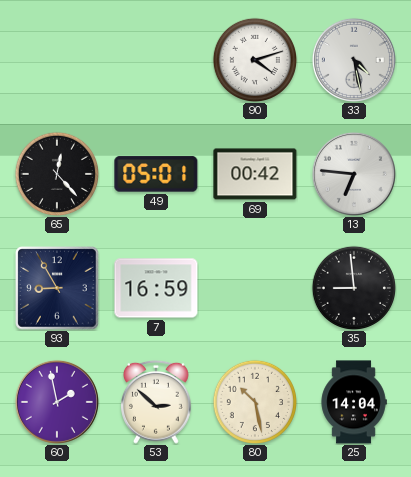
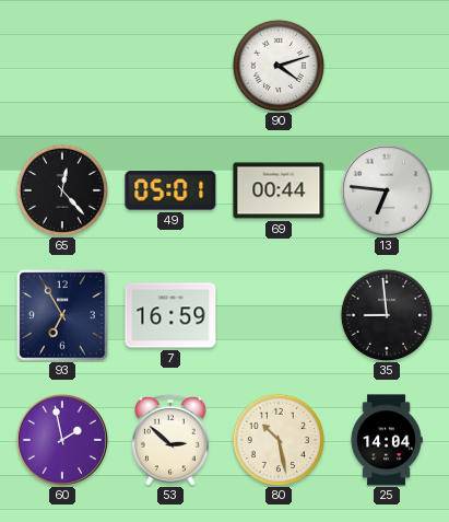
33: 4:28 -> none (354, 60)
69: 00:42 -> 00:44 (279, 190)
93: 8:55 -> 6:55 (62, 315)
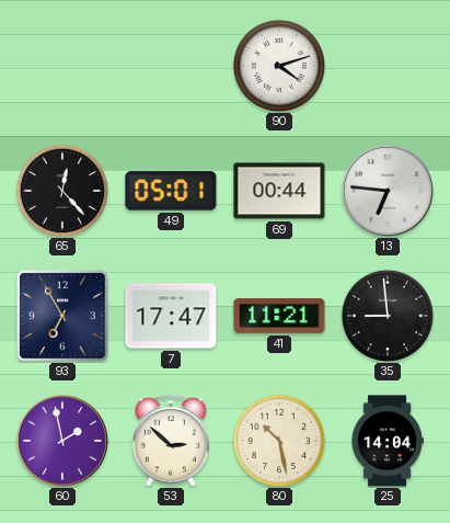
7: 16:59 -> 17:47 (171, 316)
41: none -> 11:21 (279, 316)
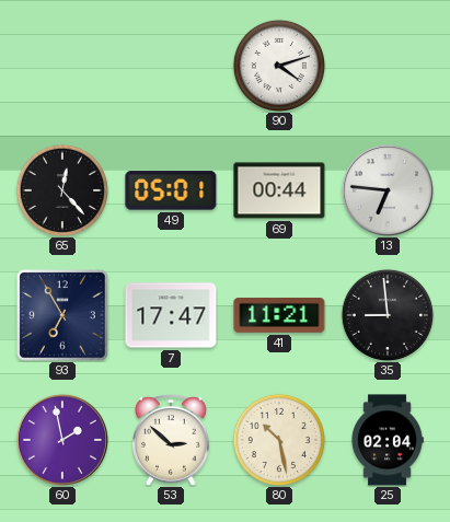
25: 14:04 -> 02:04 (388, 440)
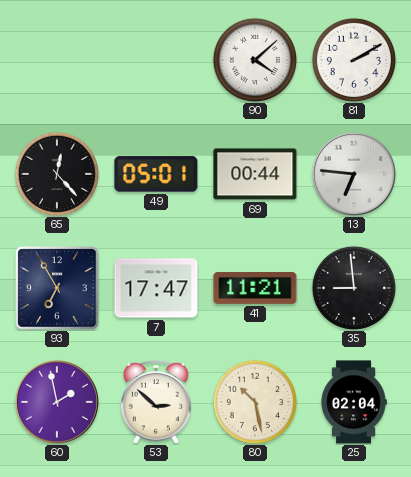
90: 4:12 -> 4:08 (254, 59)
81: none -> 2:10 (353, 59)
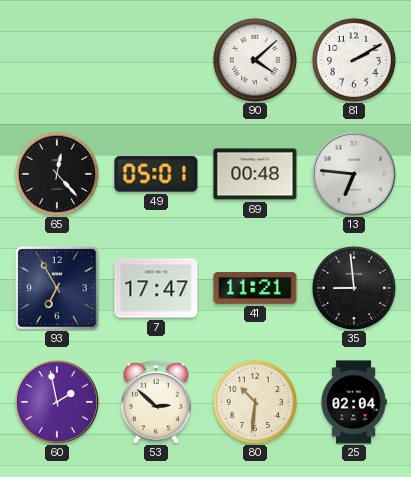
69: 00:44 -> 00:48 (255, 174)
80: 10:28 -> 10:31 (254, 401)
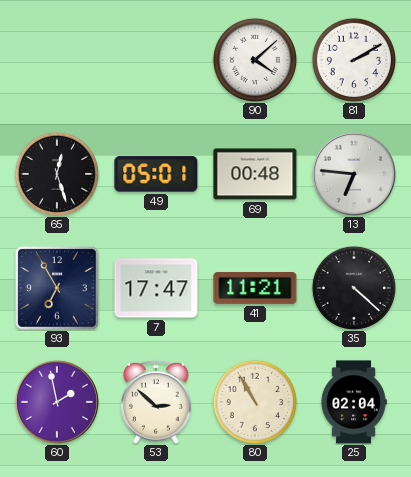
65: 12:23 -> 12:27 (56, 173)
35: 8:59 -> 4:22 (353, 287)
80: 10:31 -> 10:55 (254, 401)
